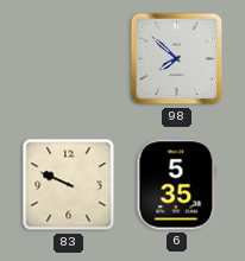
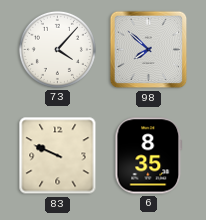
73: none -> 4:07 (57, 49)
6: 5:35 -> 8:35 (149, 156)
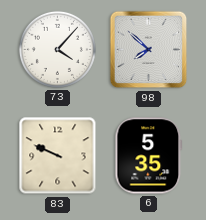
6: 8:35 -> 5:35 (149, 156)
